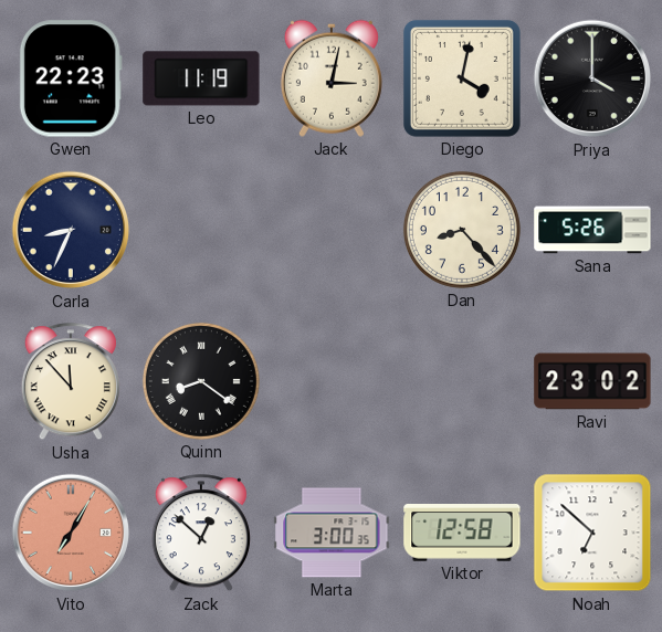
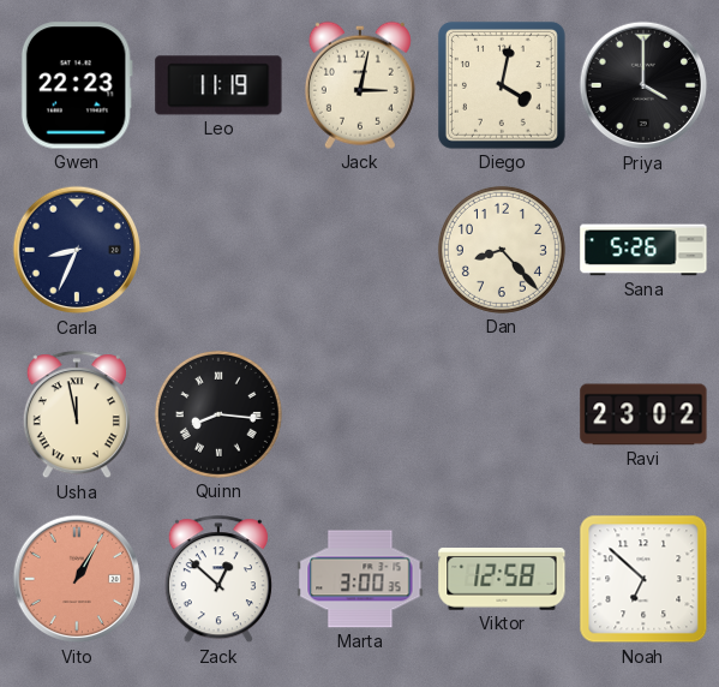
Usha: 11:53 -> 11:58 (77, 416)
Quinn: 8:21 -> 8:16 (218, 414)
Vito: 7:05 -> 1:05 (77, 579)
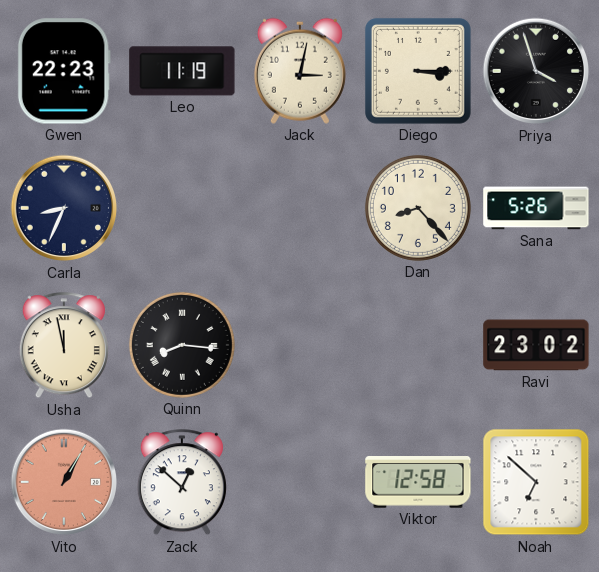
Diego: 4:02 -> 3:15 (418, 71)
Priya: 4:00 -> 3:57 (536, 71)
Marta: 3:00 -> none (360, 579)
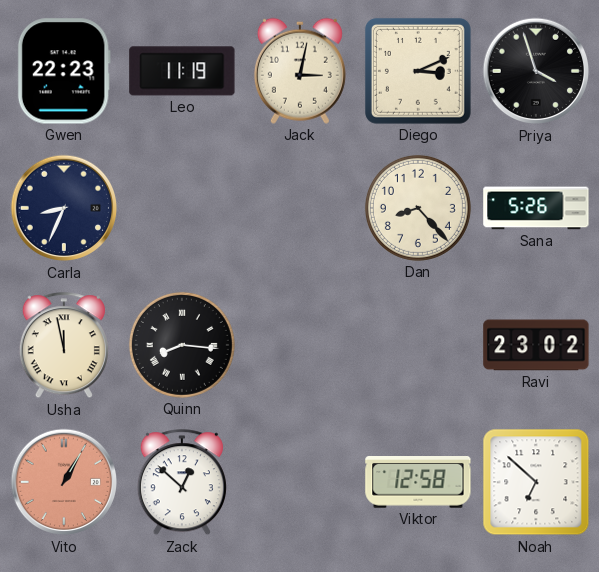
Diego: 3:15 -> 3:11 (418, 71)
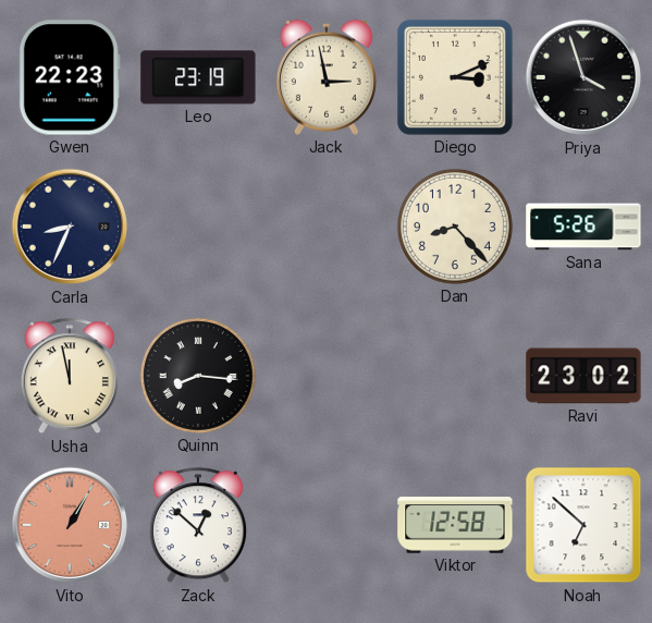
Leo: 11:19 -> 23:19 (198, 77)
Jack: 3:02 -> 2:58 (327, 77)
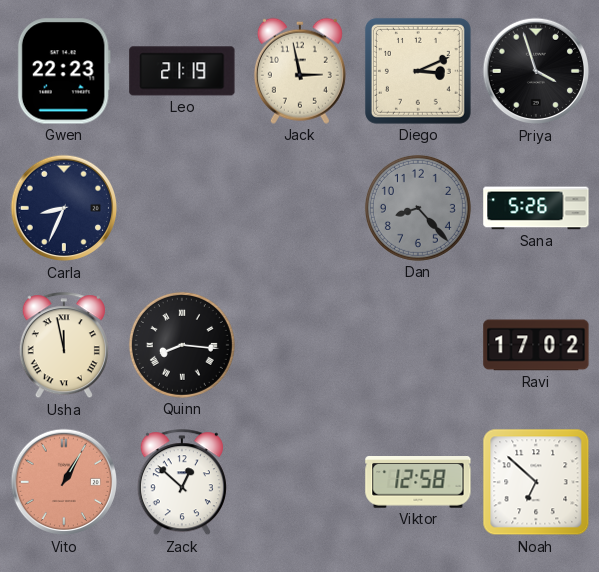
Leo: 23:19 -> 21:19 (182, 71)
Dan dial: cream -> grey (418, 208)
Ravi: 23:02 -> 17:02 (536, 345)
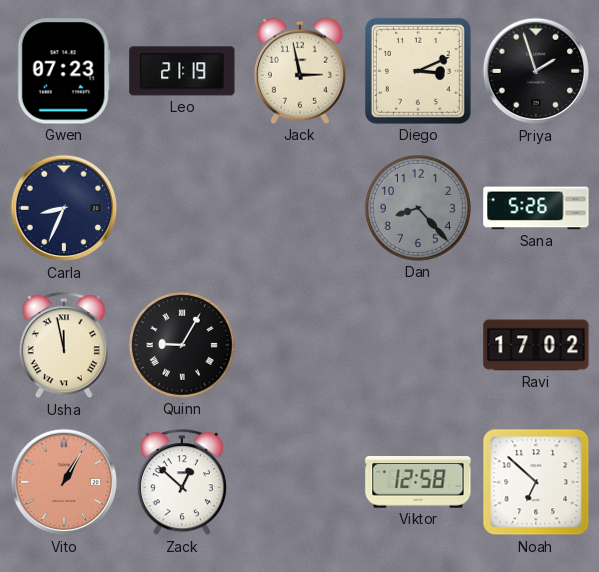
Gwen: 22:23 -> 07:23 (64, 71)
Priya: 3:57 -> 1:57 (536, 71)
Quinn: 8:16 -> 9:05 (182, 345)
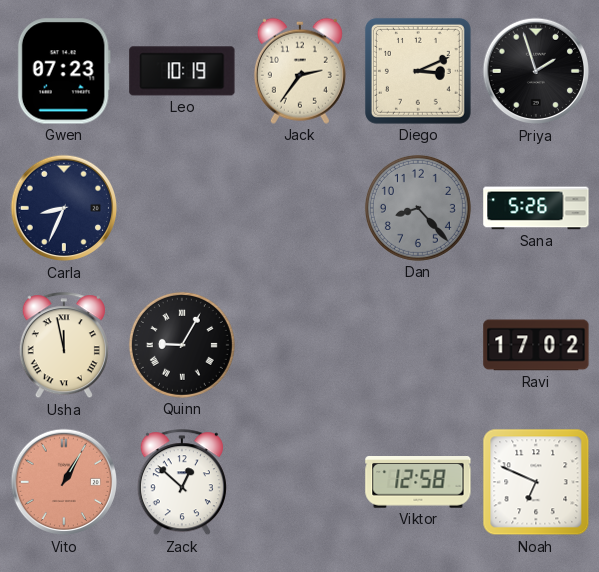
Leo: 21:19 -> 10:19 (182, 71)
Jack: 2:58 -> 2:36 (300, 71)
Noah: 6:52 -> 6:49 (536, 482)
